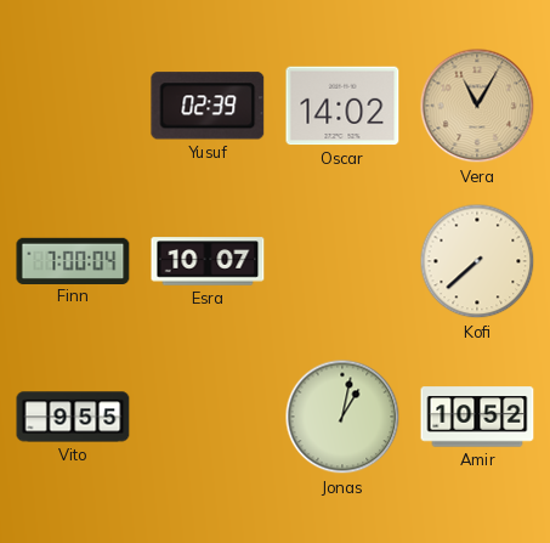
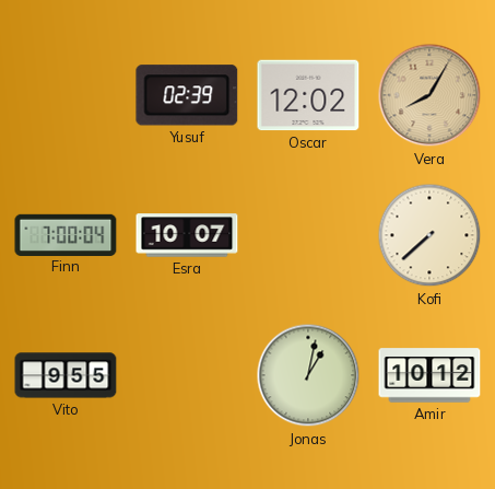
Oscar: 14:02 -> 12:02 (308, 95)
Vera: 11:05 -> 8:05 (429, 95)
Amir: 10:52 -> 10:12 (429, 375)
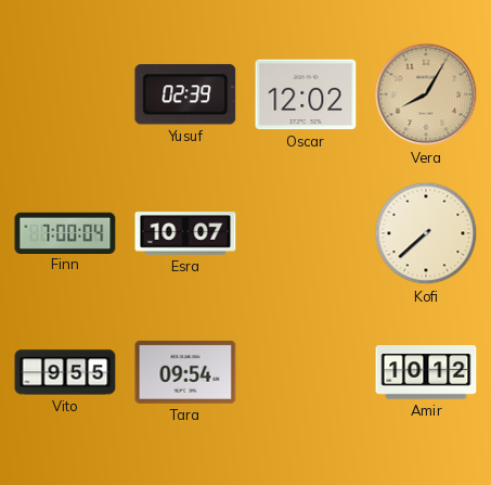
Tara: none -> 09:54 (185, 372)
Jonas: 1:02 -> none (308, 375)
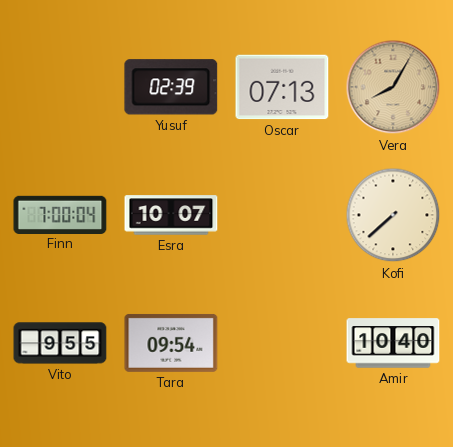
Oscar: 12:02 -> 07:13 (282, 87)
Amir: 10:12 -> 10:40 (393, 343)
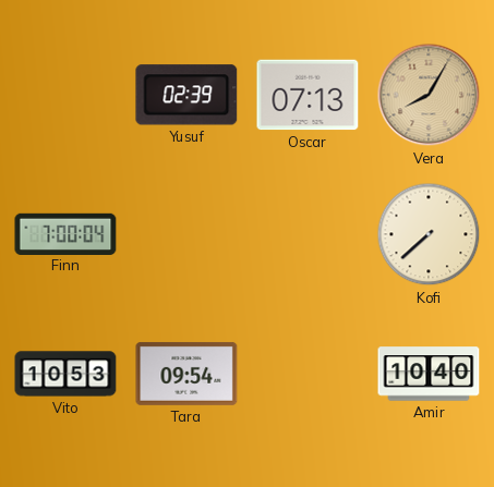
Esra: 10:07 -> none (171, 215)
Vito: 9:55 -> 10:53 (65, 374)
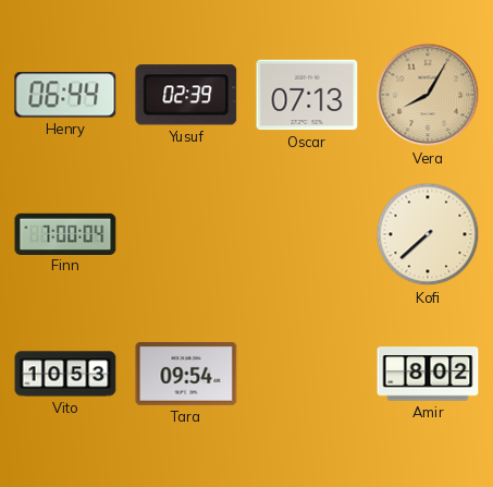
Henry: none -> 06:44 (65, 95)
Amir: 10:40 -> 8:02 (428, 374)
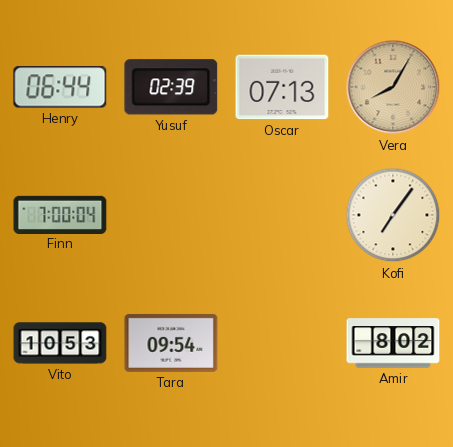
Kofi: 7:38 -> 7:06 (393, 215)
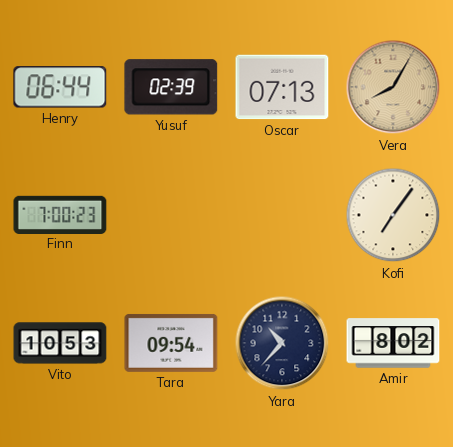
Finn: 7:00:04 -> 7:00:23 (60, 214)
Yara: none -> 10:37 (282, 343)
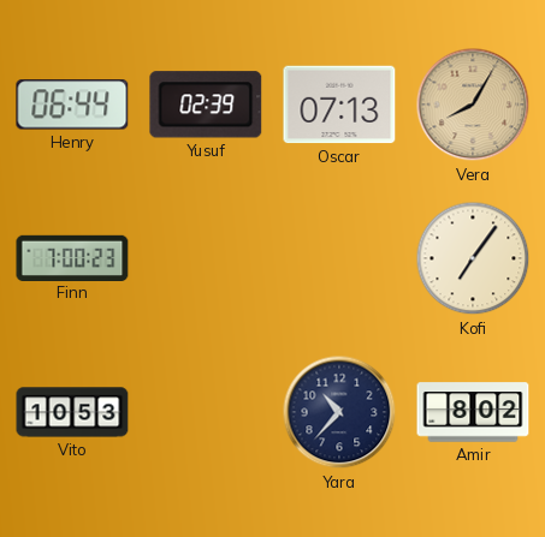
Tara: 09:54 -> none (171, 343)
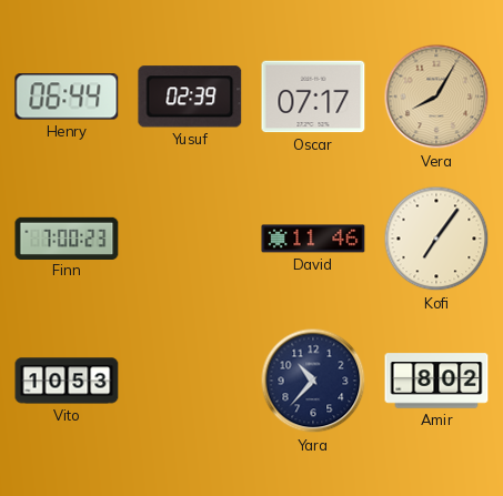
Oscar: 07:13 -> 07:17 (313, 97)
David: none -> 11:46 (313, 239)
